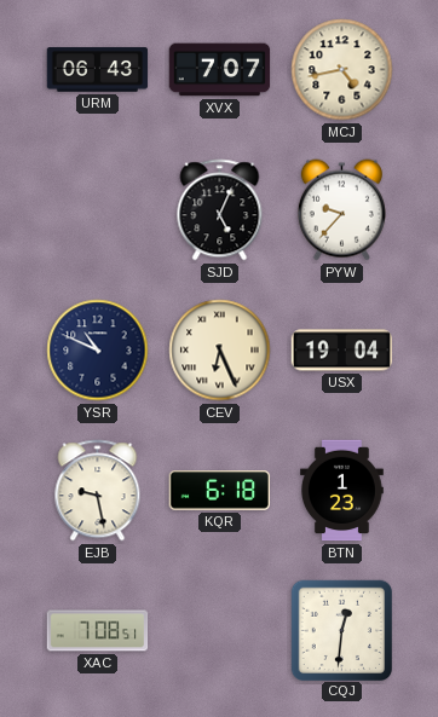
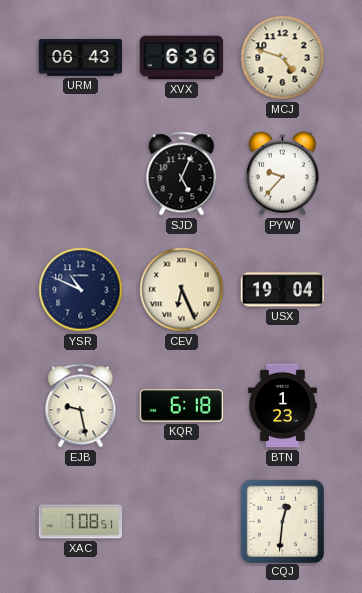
XVX: 7:07 -> 6:36 (182, 58)
MCJ: 4:43 -> 4:48 (283, 58)
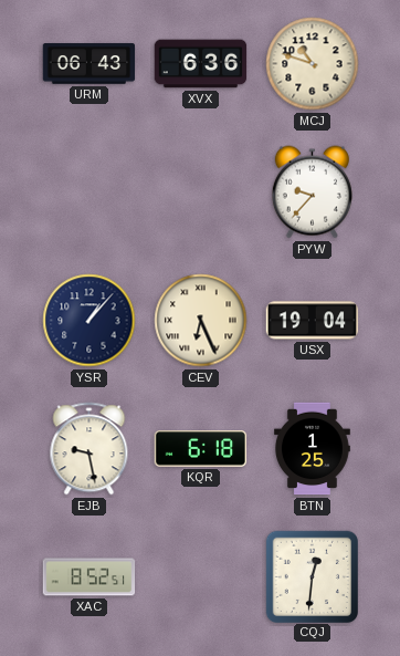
MCJ: 4:48 -> 10:48 (313, 64)
SJD: 5:04 -> none (182, 174)
YSR: 10:49 -> 1:07 (90, 321)
BTN: 1:23 -> 1:25 (313, 449)
XAC: 7:08 -> 8:52 (90, 577)
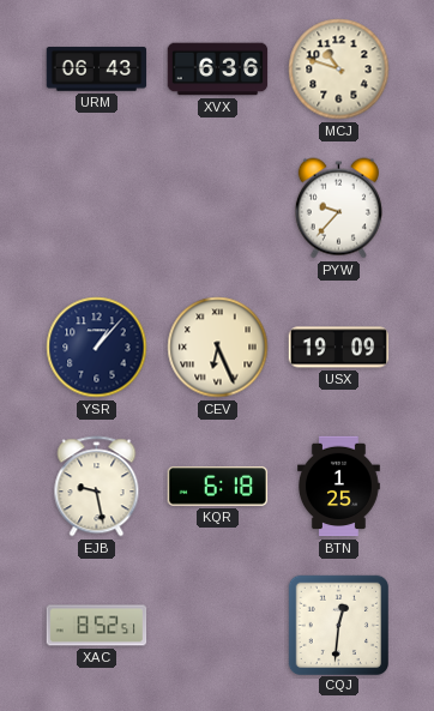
USX: 19:04 -> 19:09 (339, 348)
